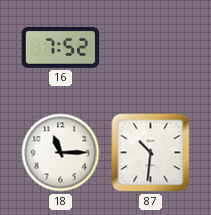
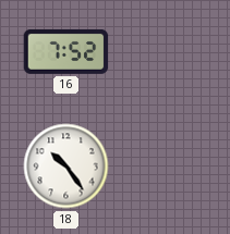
18: 11:15 -> 10:24 (66, 167)
87: 10:31 -> none (151, 153)
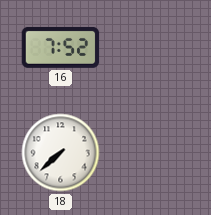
18: 10:24 -> 7:38 (61, 153)
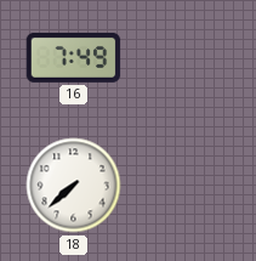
16: 7:52 -> 7:49 (74, 57)
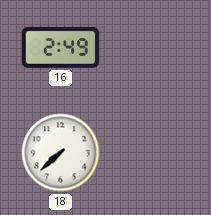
16: 7:49 -> 2:49 (61, 47)
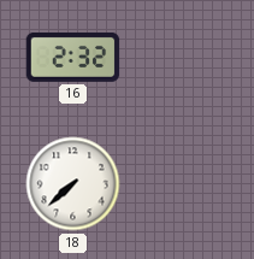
16: 2:49 -> 2:32 (73, 57)
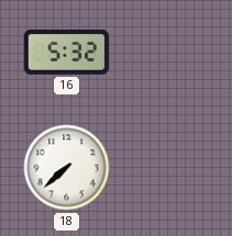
16: 2:32 -> 5:32 (67, 52)
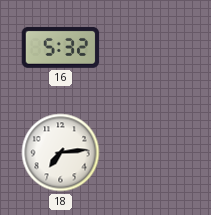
18: 7:38 -> 7:14 (61, 153)
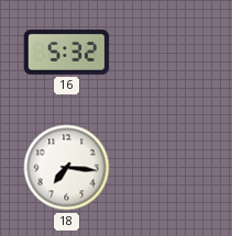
18: 7:14 -> 7:16 (67, 168)
